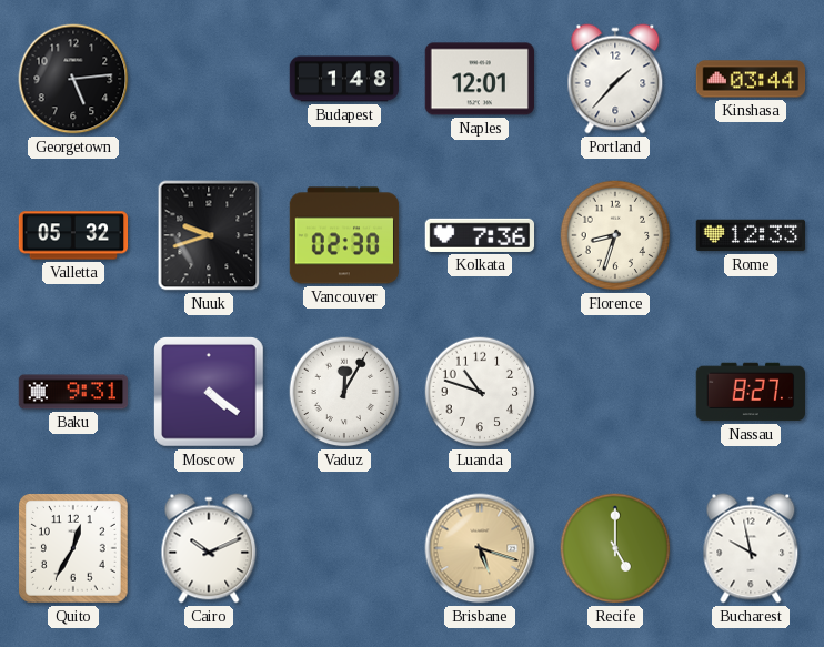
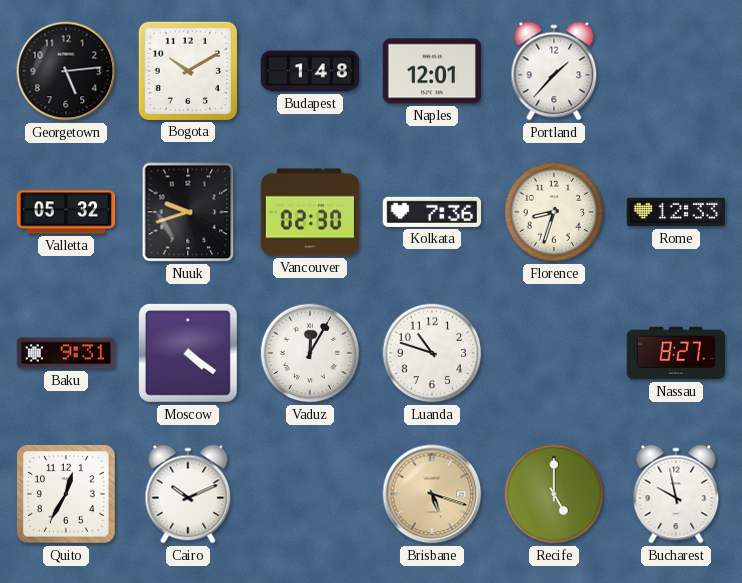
Bogota: none -> 10:10 (187, 70)
Kinshasa: 03:44 -> none (751, 79)
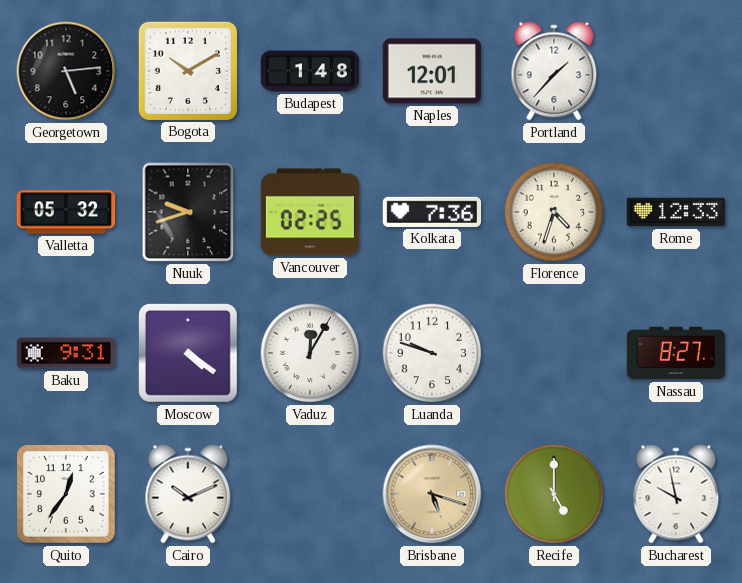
Vancouver: 02:30 -> 02:25 (310, 212)
Florence: 8:33 -> 4:33 (554, 212)
Luanda: 10:48 -> 9:48 (432, 353)
Quito: 12:35 -> 12:36 (67, 495)
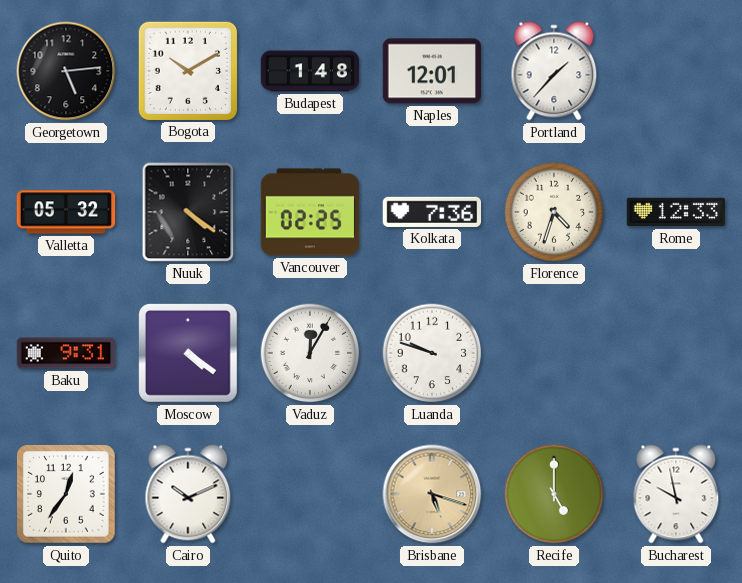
Nuuk: 9:42 -> 4:21 (188, 212)
Nassau: 8:27 -> none (676, 353)
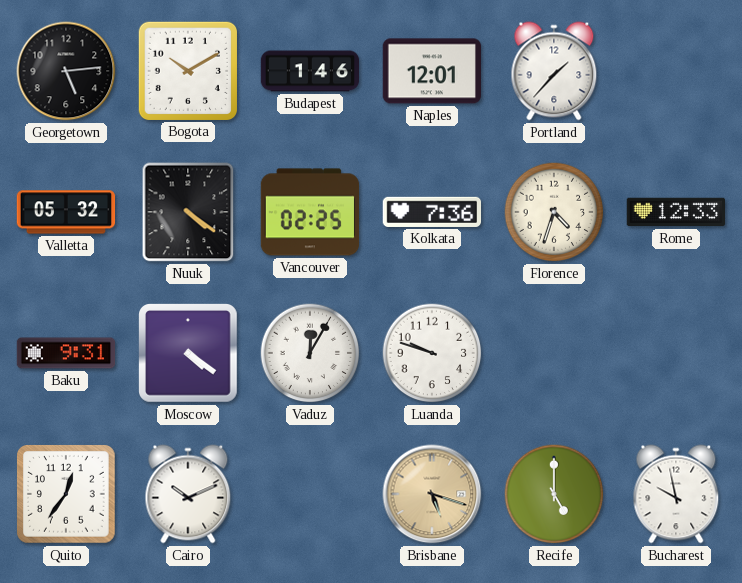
Budapest: 1:48 -> 1:46 (310, 71)
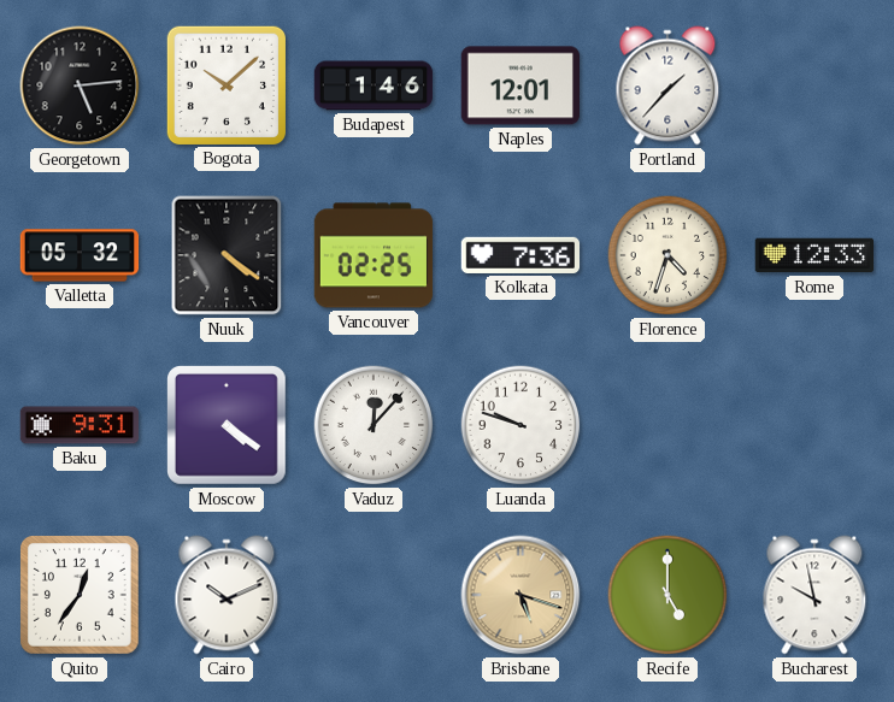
Bogota: 10:10 -> 10:08 (225, 84)
Vaduz: 12:05 -> 12:07 (374, 425)
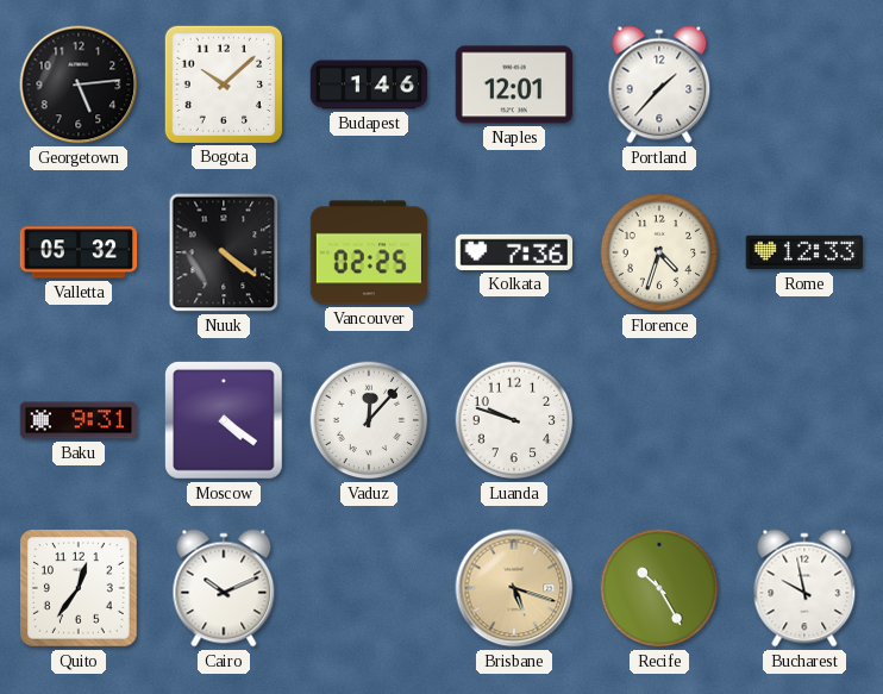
Recife: 5:00 -> 10:25 (659, 588)
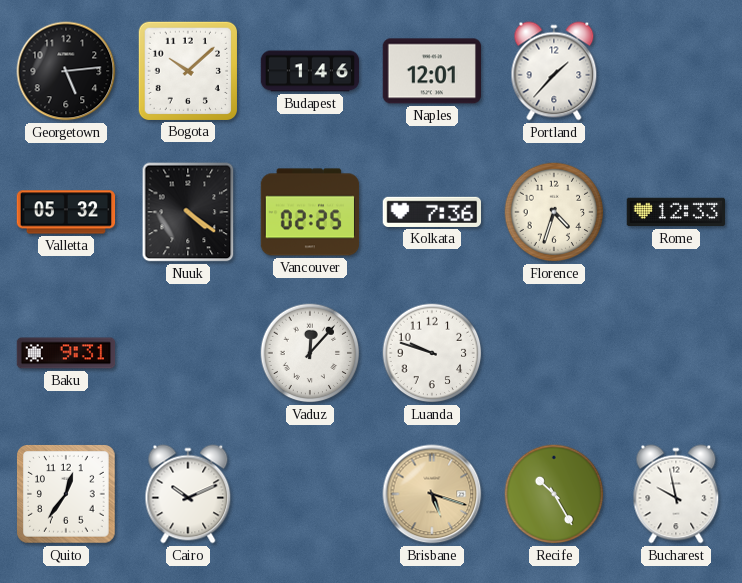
Moscow: 4:21 -> none (225, 421)
